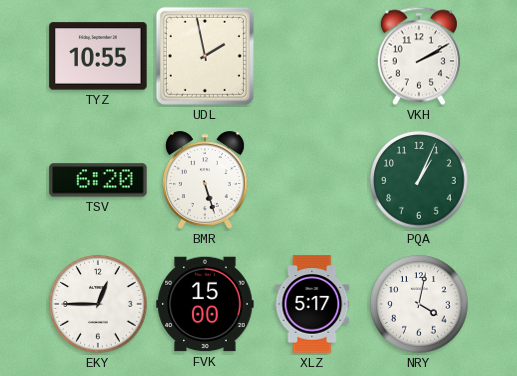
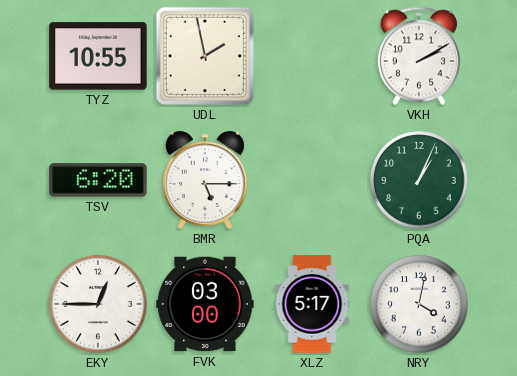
BMR: 5:27 -> 5:15 (205, 180)
FVK: 15:00 -> 03:00 (205, 304)
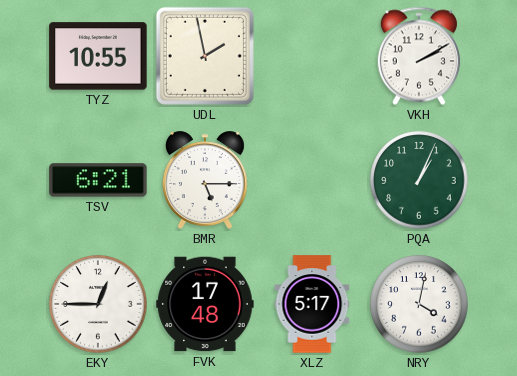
TSV: 6:20 -> 6:21 (98, 180)
FVK: 03:00 -> 17:48 (205, 304)
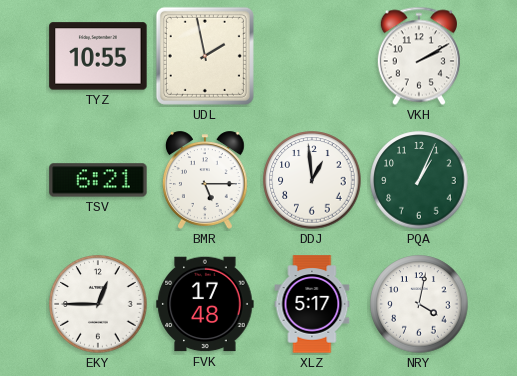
DDJ: none -> 12:59 (312, 180)
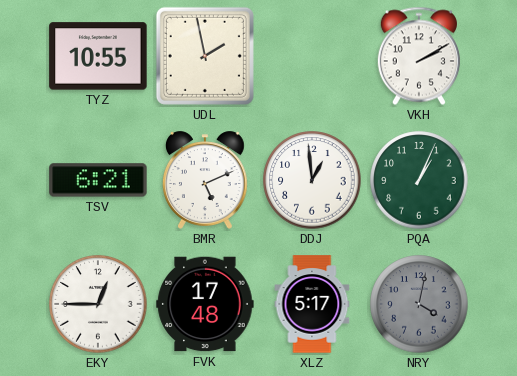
BMR: 5:15 -> 5:11 (205, 180)
NRY dial: white -> grey (419, 304)
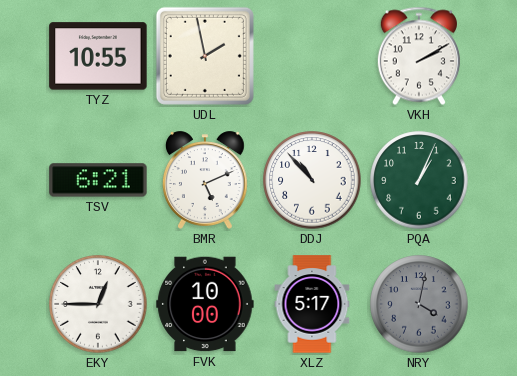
DDJ: 12:59 -> 10:53 (312, 180)
FVK: 17:48 -> 10:00 (205, 304)
